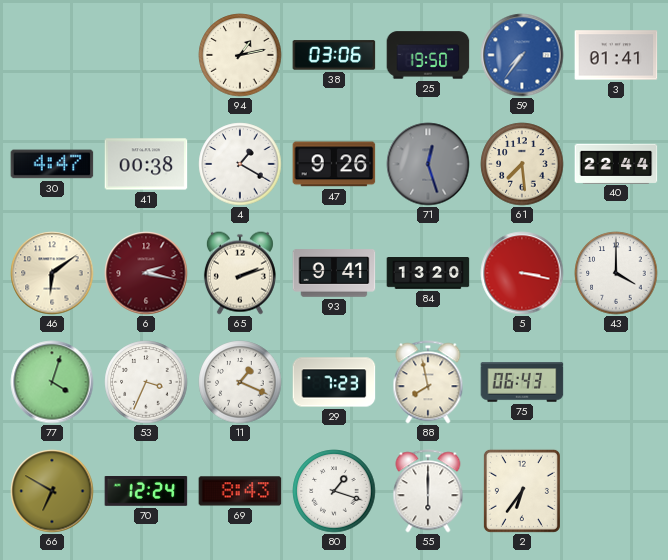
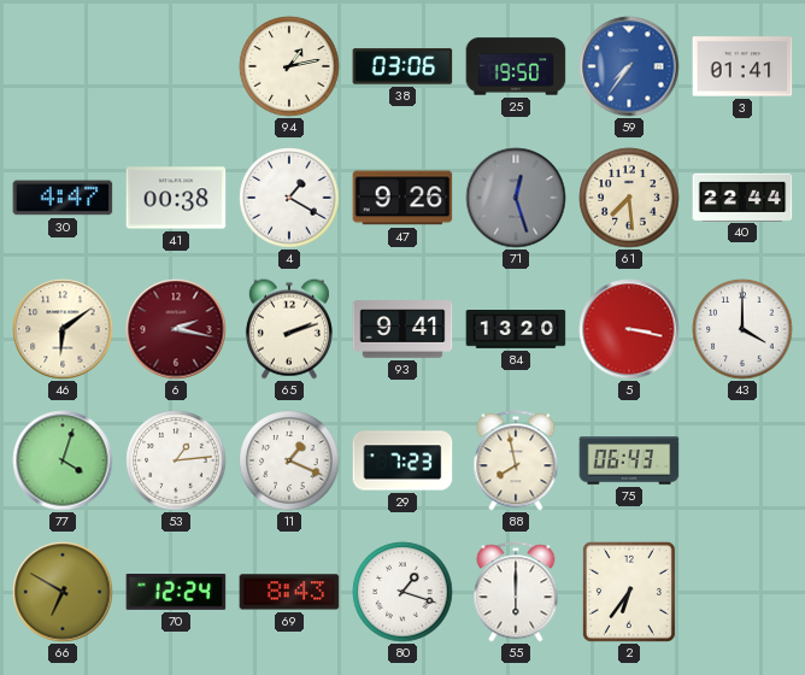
53: 3:34 -> 1:14 (176, 460)
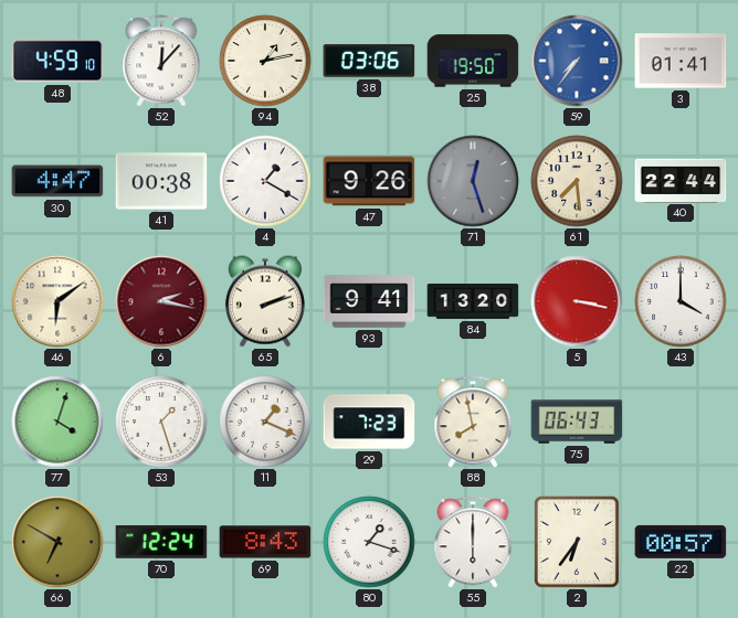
48: none -> 4:59 (57, 61)
52: none -> 12:07 (161, 61)
53: 1:14 -> 1:27 (161, 422)
22: none -> 00:57 (681, 542)
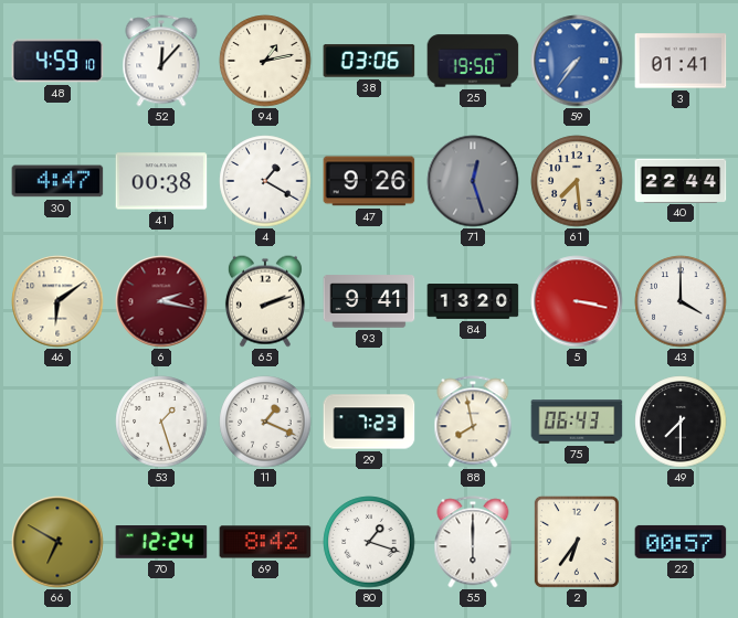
77: 4:03 -> none (57, 422)
49: none -> 7:30 (681, 422)
69: 8:43 -> 8:42 (265, 542)
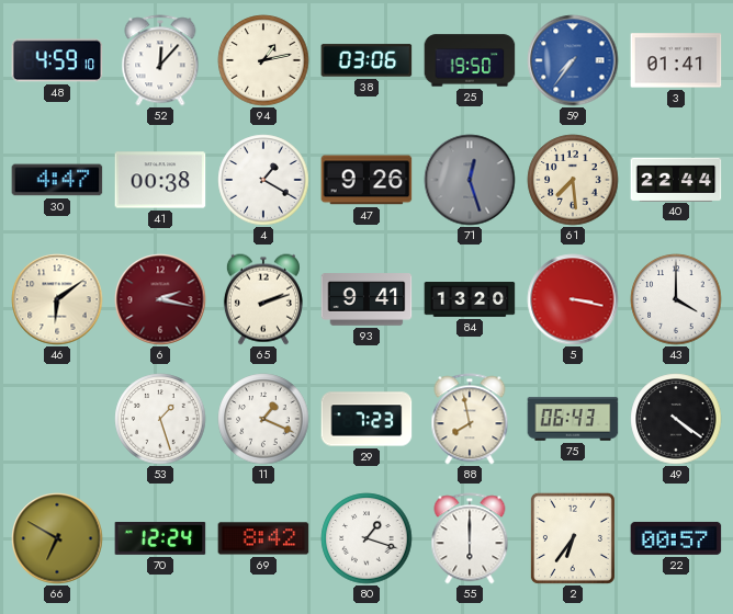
49: 7:30 -> 4:21 (676, 419)
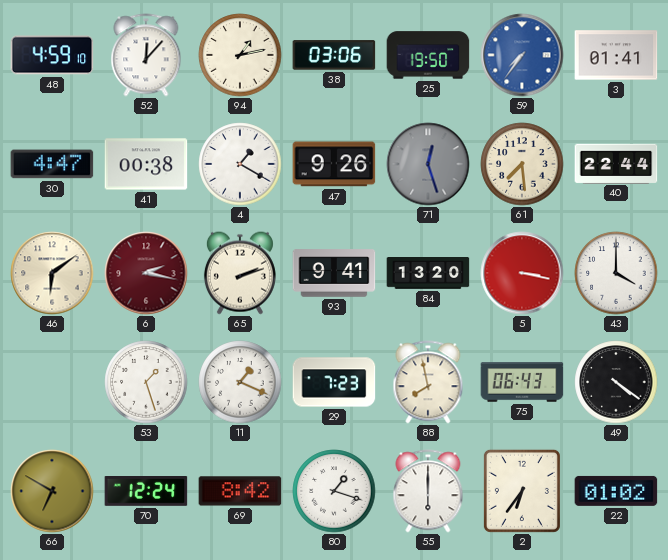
22: 00:57 -> 01:02 (616, 491)
